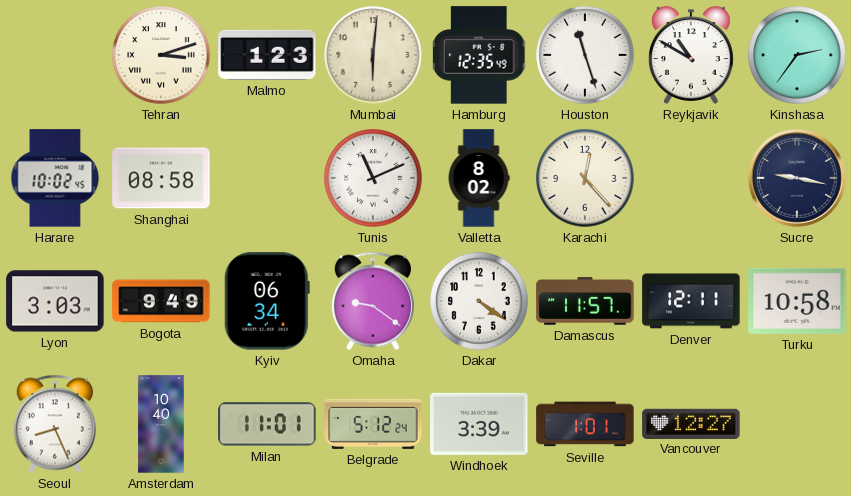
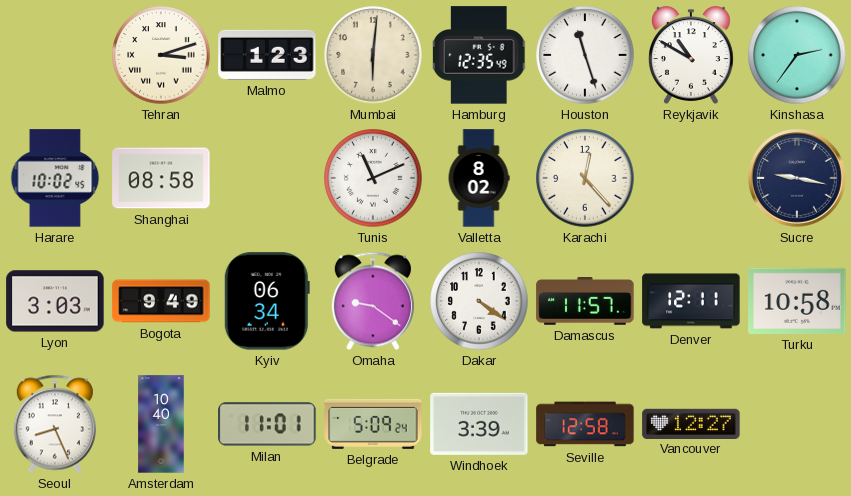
Belgrade: 5:12 -> 5:09 (373, 424)
Seville: 1:01 -> 12:58 (585, 424)
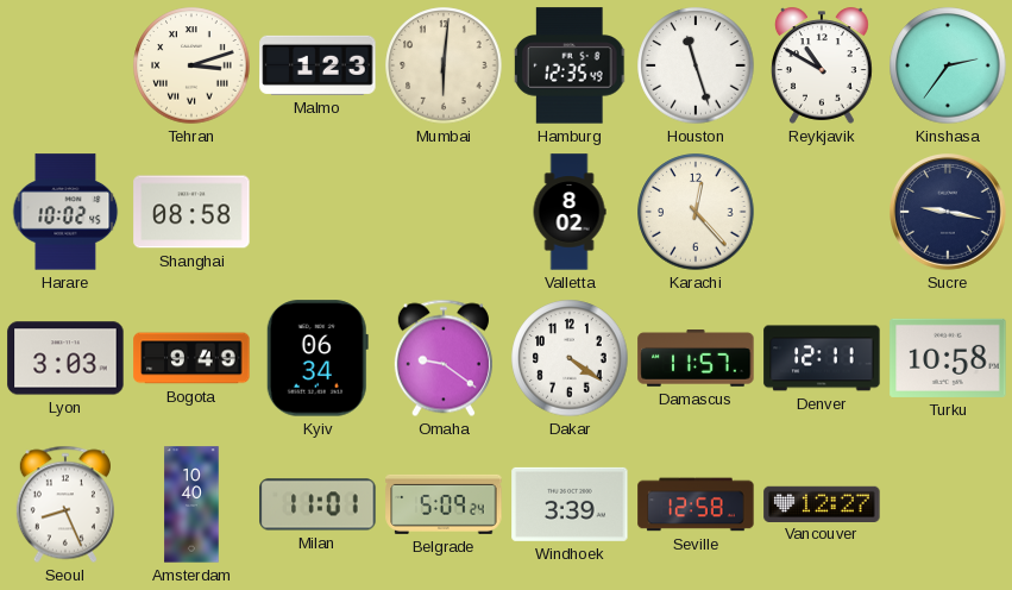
Tunis: 11:11 -> none (373, 178)
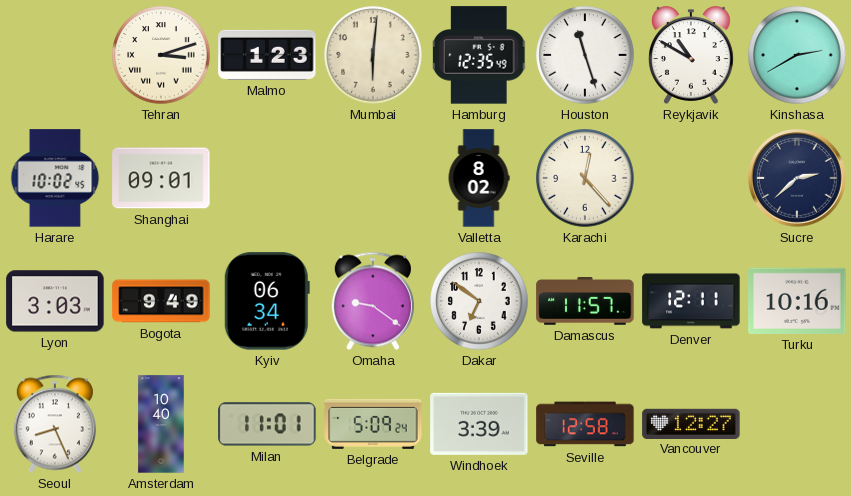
Kinshasa: 2:36 -> 2:40 (797, 55)
Shanghai: 08:58 -> 09:01 (161, 178)
Sucre: 9:17 -> 2:38 (798, 179)
Dakar: 4:21 -> 6:51 (479, 301)
Turku: 10:58 -> 10:16 (797, 301)
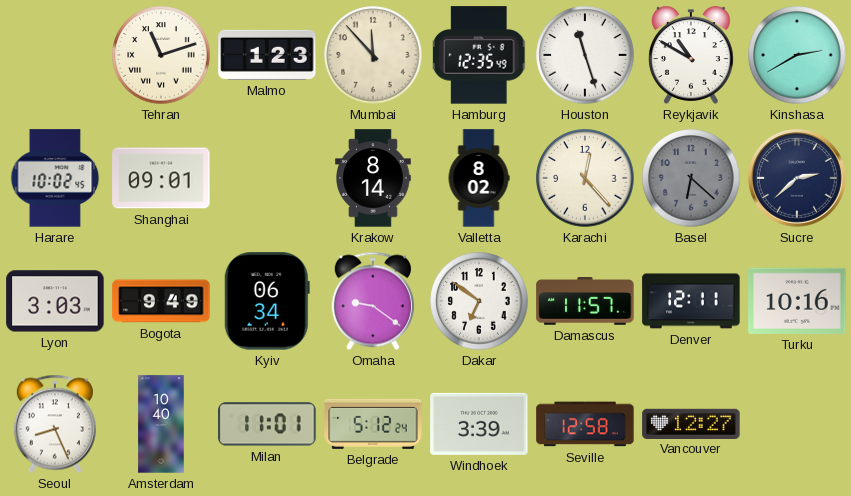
Tehran: 3:12 -> 11:12 (161, 55)
Mumbai: 6:01 -> 11:53 (373, 55)
Krakow: none -> 8:14 (373, 178)
Basel: none -> 6:22 (691, 178)
Belgrade: 5:09 -> 5:12 (373, 424)
